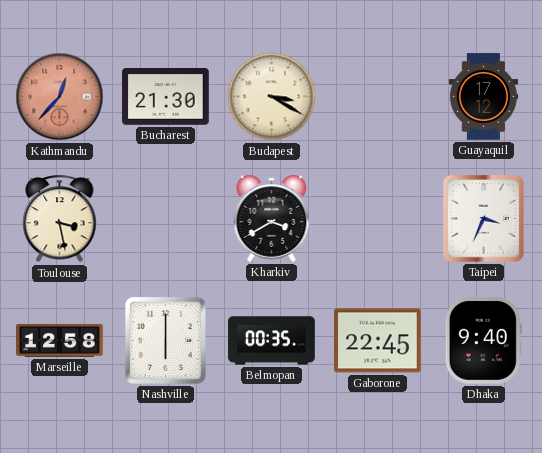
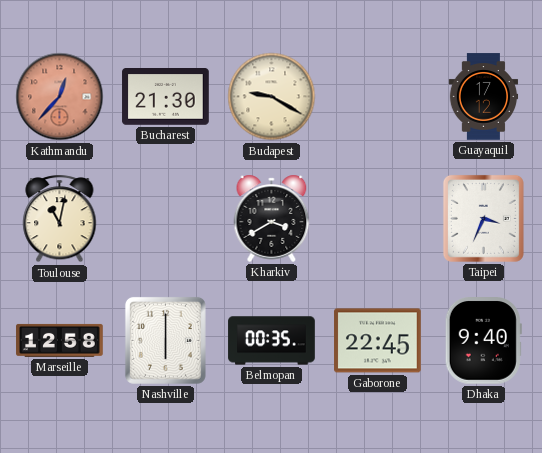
Budapest: 3:20 -> 9:20 (272, 97)
Toulouse: 3:28 -> 11:02 (60, 219)
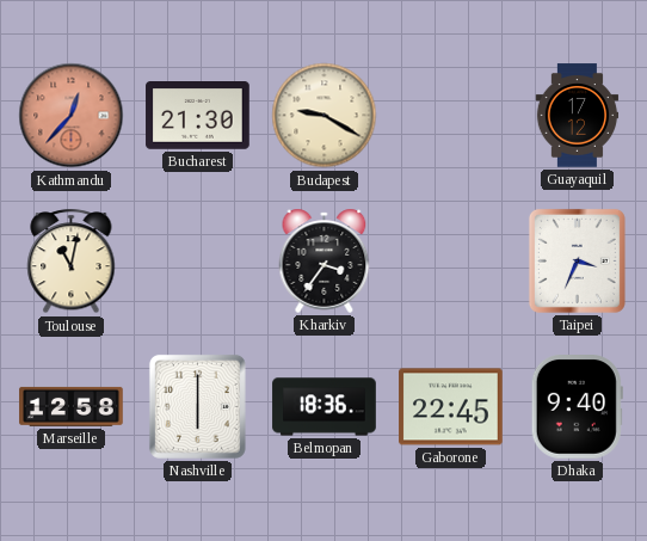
Kharkiv: 3:40 -> 3:36 (325, 260)
Belmopan: 00:35 -> 18:36 (325, 407)
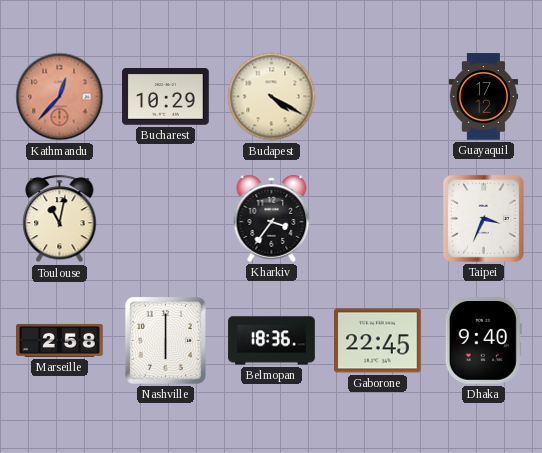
Bucharest: 21:30 -> 10:29 (166, 97)
Budapest: 9:20 -> 4:20 (272, 97)
Marseille: 12:58 -> 2:58 (60, 340)
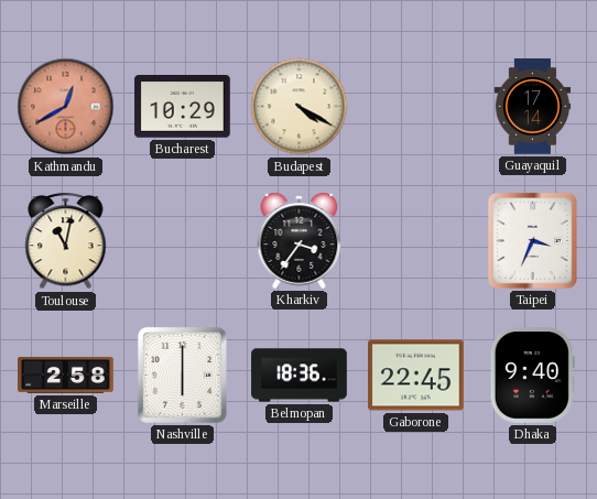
Kathmandu: 12:37 -> 12:40 (66, 107)
Guayaquil: 17:12 -> 17:14 (533, 107)
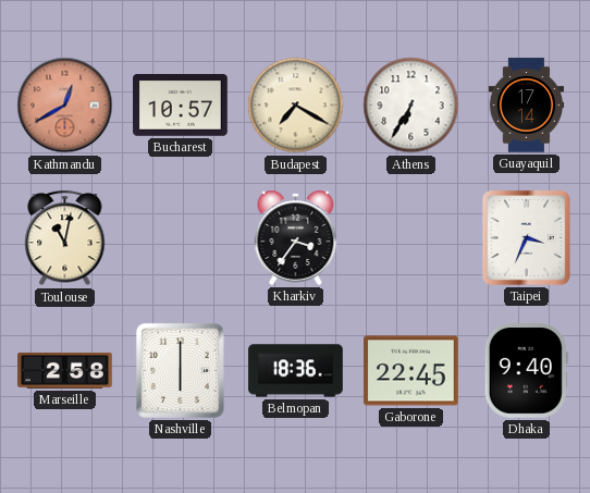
Bucharest: 10:29 -> 10:57 (181, 106)
Budapest: 4:20 -> 7:20 (296, 106)
Athens: none -> 6:35 (411, 106)
